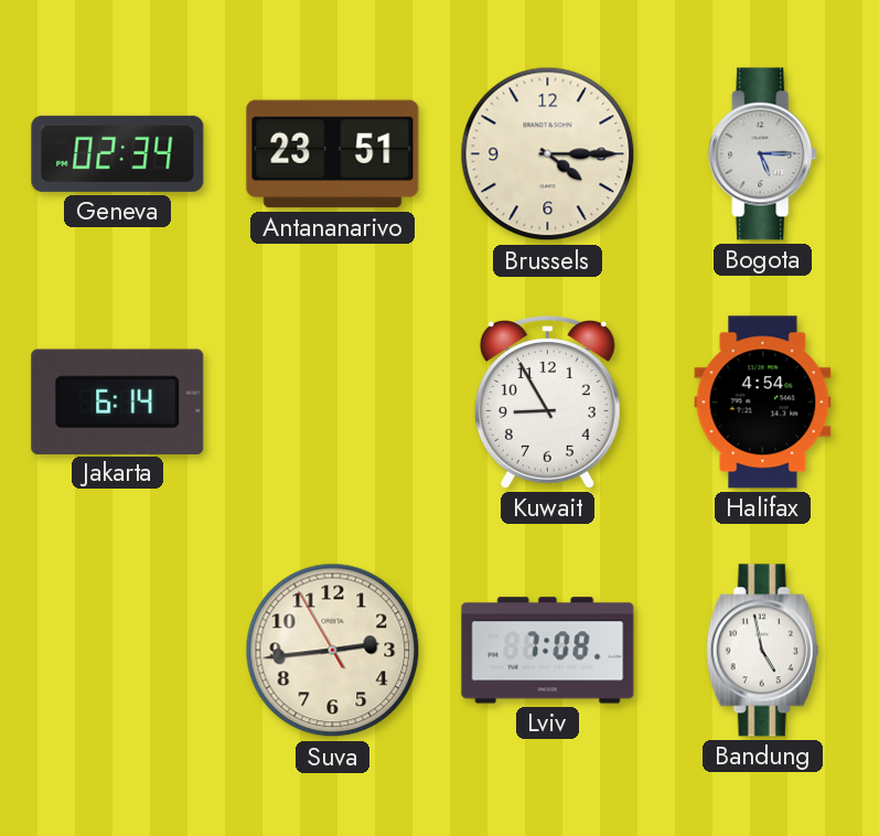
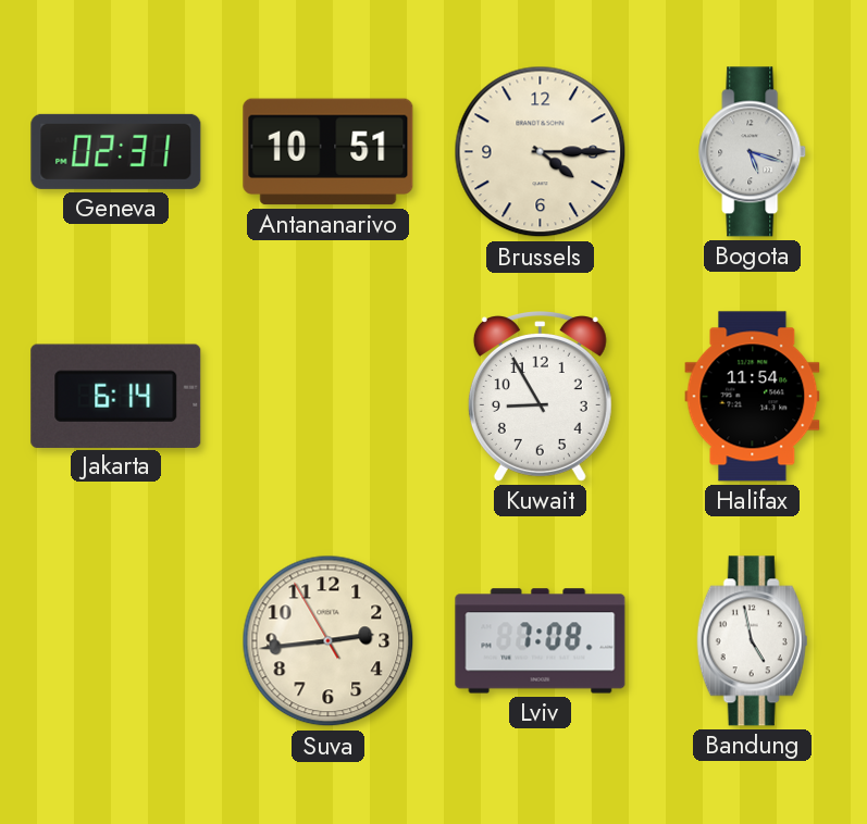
Geneva: 02:34 -> 02:31 (116, 151)
Antananarivo: 23:51 -> 10:51 (329, 152)
Bogota: 5:15 -> 5:18 (753, 152)
Halifax: 4:54 -> 11:54 (753, 397)
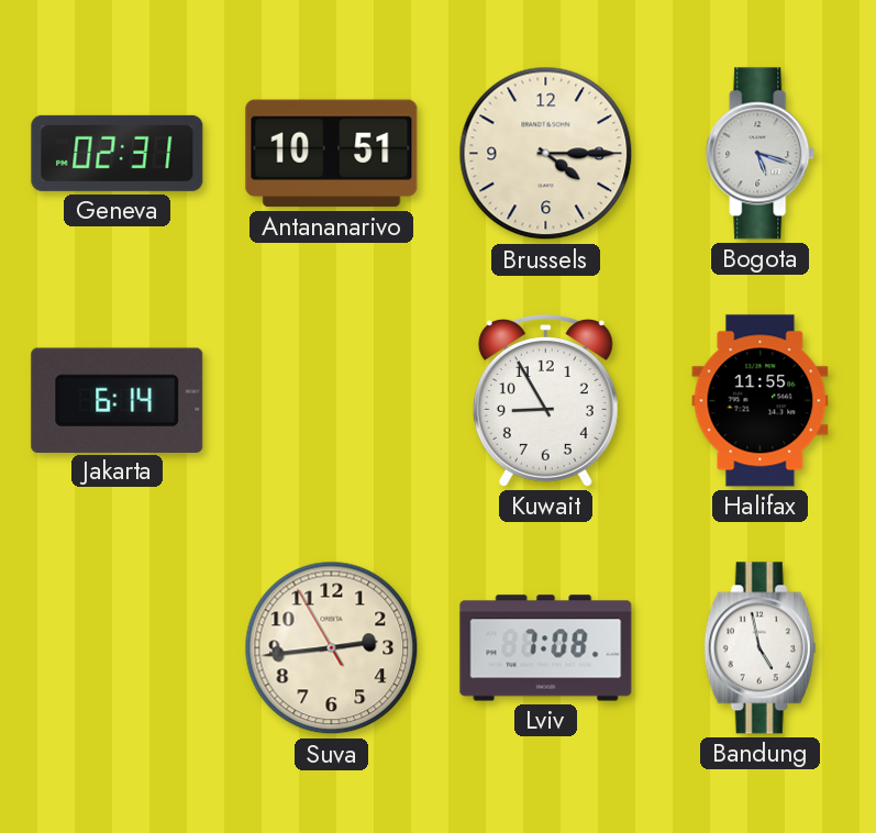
Halifax: 11:54 -> 11:55 (761, 401)
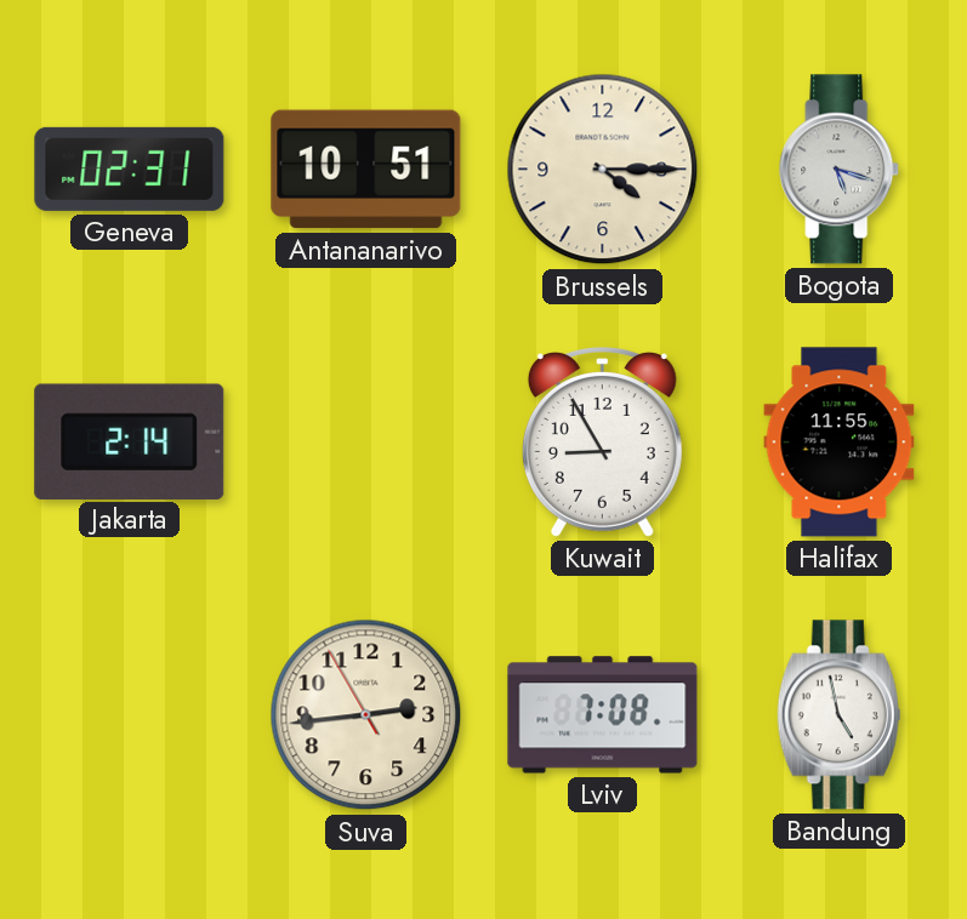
Jakarta: 6:14 -> 2:14 (130, 441)
